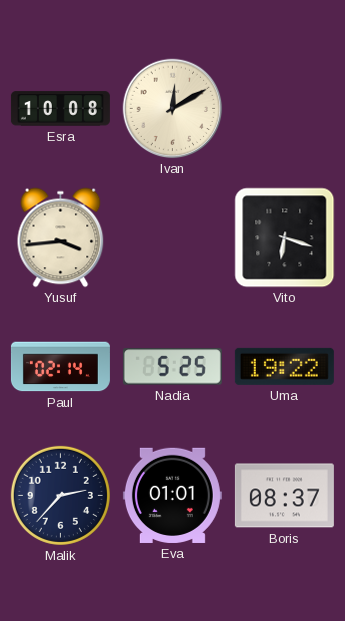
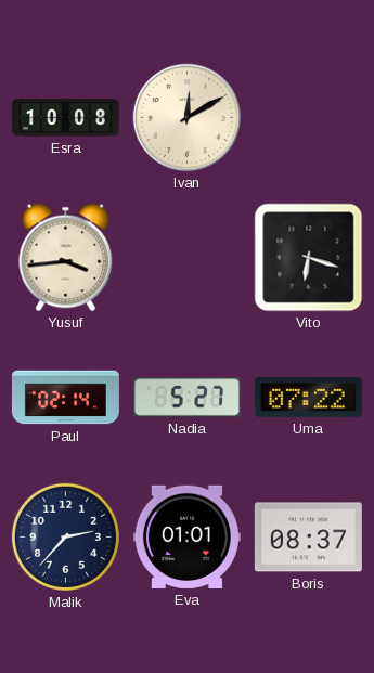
Nadia: 5:25 -> 5:27 (186, 398)
Uma: 19:22 -> 07:22 (308, 397)
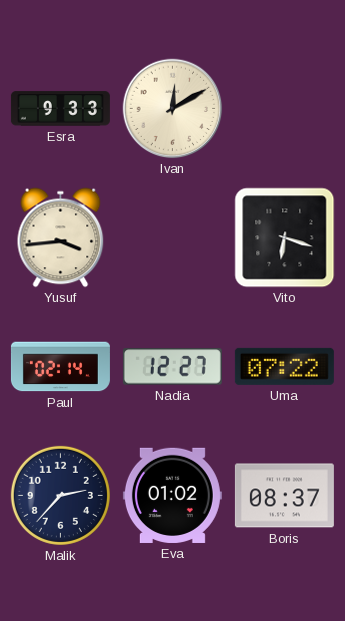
Esra: 10:08 -> 9:33 (60, 109)
Nadia: 5:27 -> 12:27 (172, 367)
Eva: 01:01 -> 01:02 (172, 495)
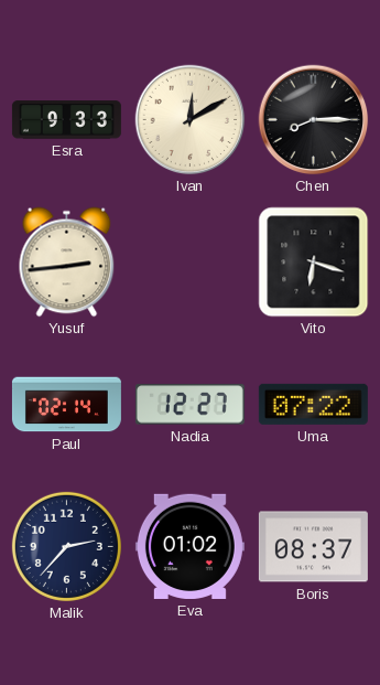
Chen: none -> 8:15 (314, 120)
Yusuf: 3:44 -> 2:44 (67, 263)
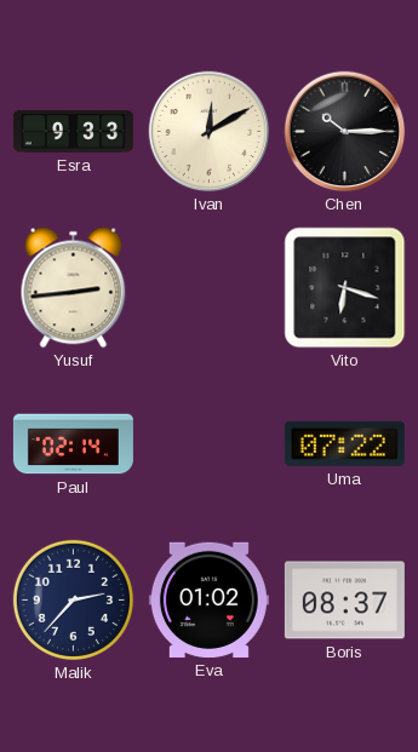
Chen: 8:15 -> 10:15 (345, 132)
Nadia: 12:27 -> none (189, 405)
